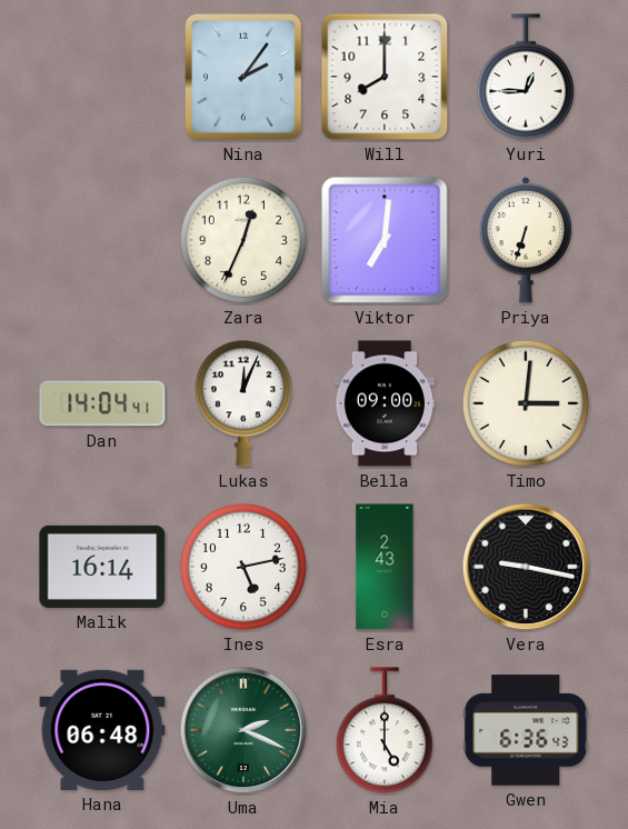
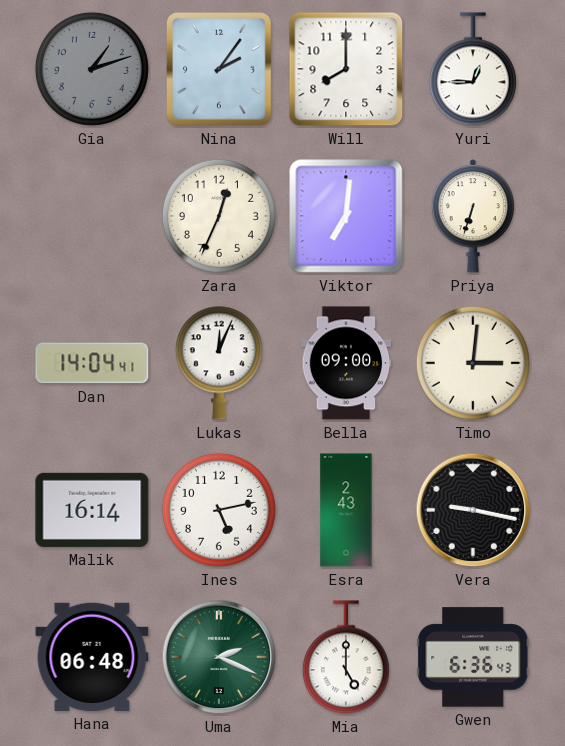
Gia: none -> 1:12 (92, 69)
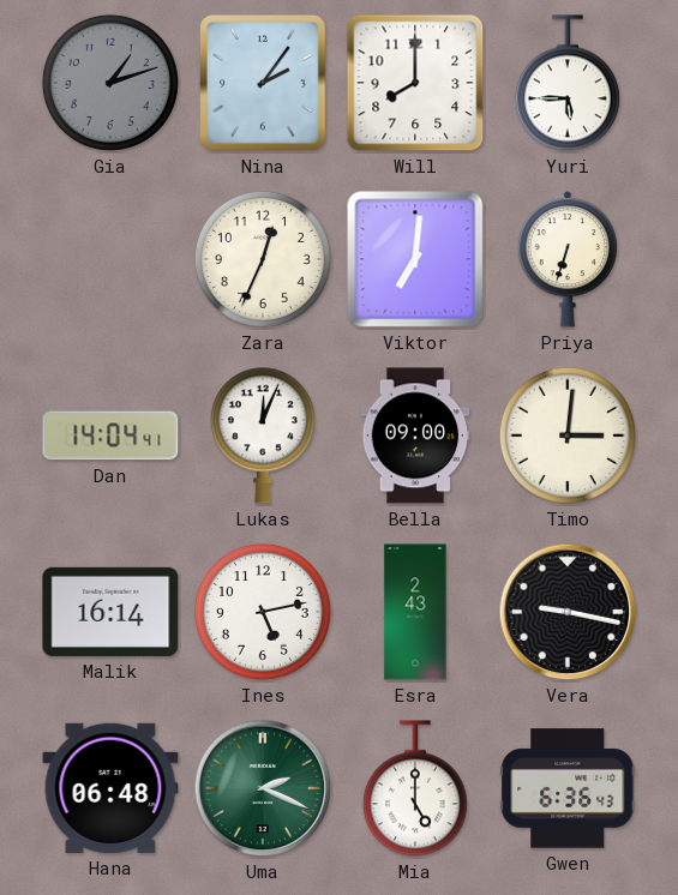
Yuri: 12:45 -> 5:45 (568, 83)
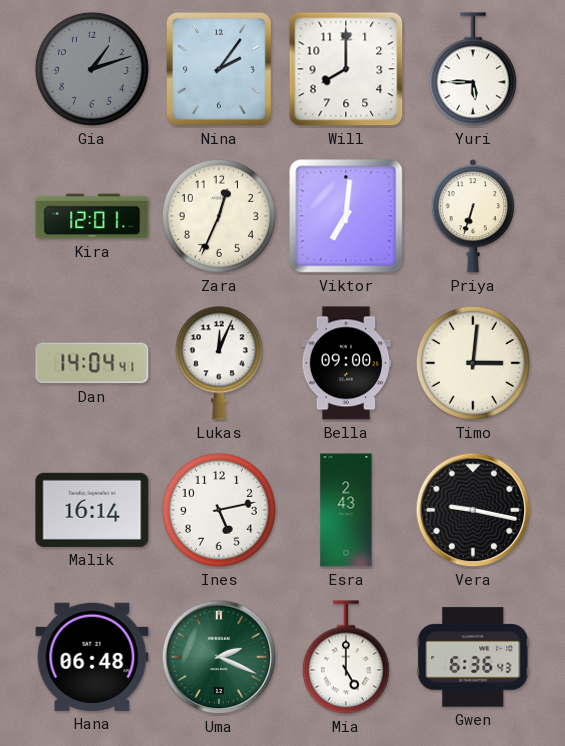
Kira: none -> 12:01 (92, 216)
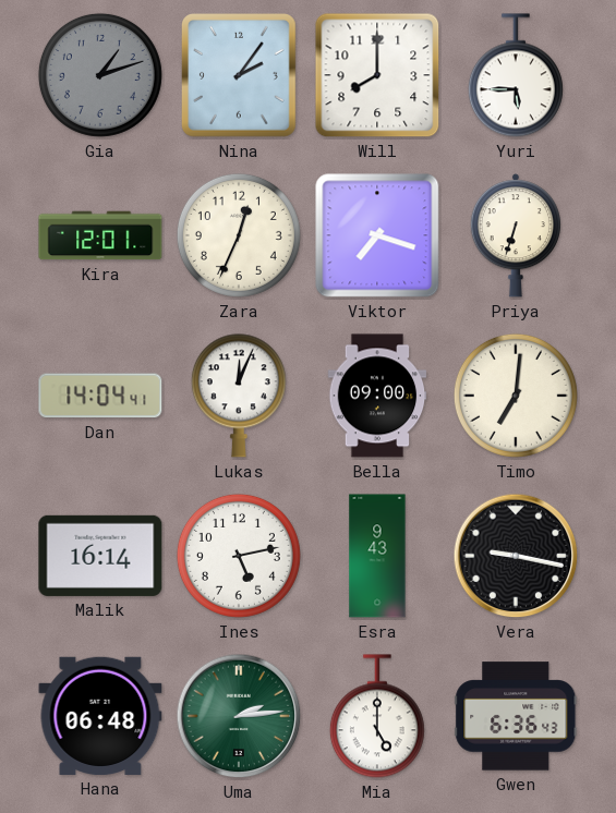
Viktor: 7:01 -> 7:18 (377, 235)
Timo: 3:01 -> 7:01 (516, 396)
Esra: 2:43 -> 9:43 (377, 556)
Uma: 2:19 -> 2:14 (239, 716)
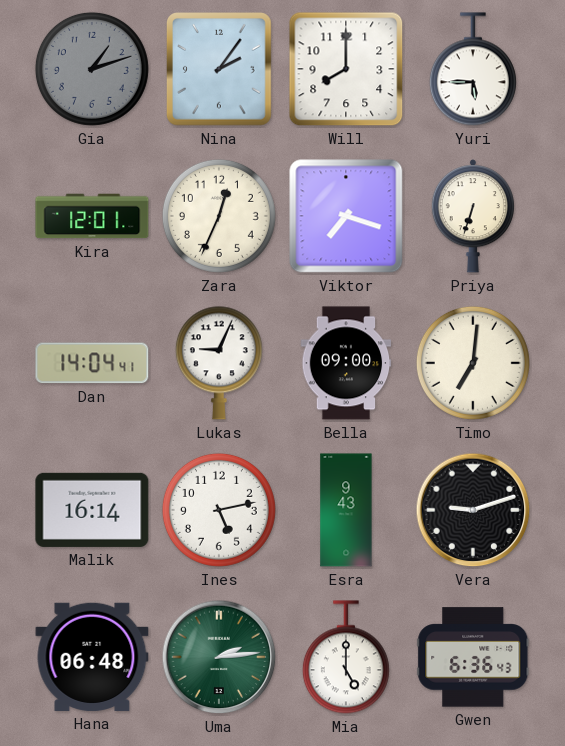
Lukas: 12:04 -> 9:04 (219, 363)
Vera: 9:17 -> 9:12 (473, 510)
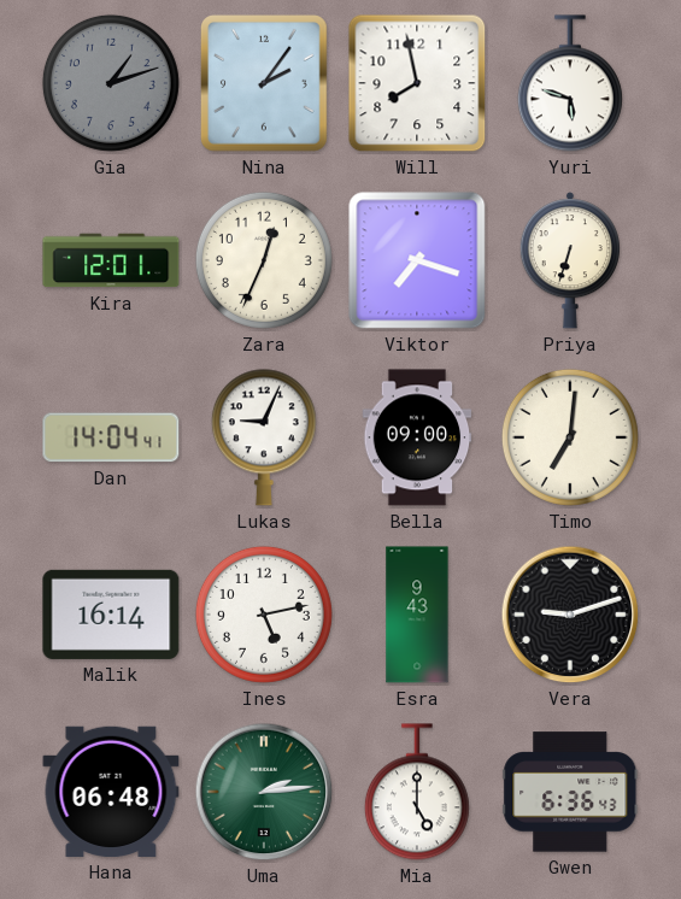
Will: 8:00 -> 7:58 (417, 83)
Yuri: 5:45 -> 5:48 (570, 83)
